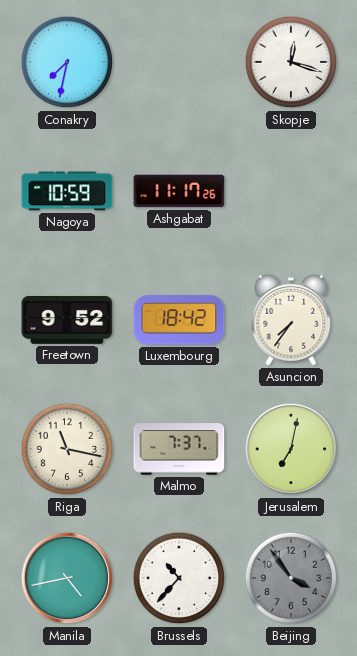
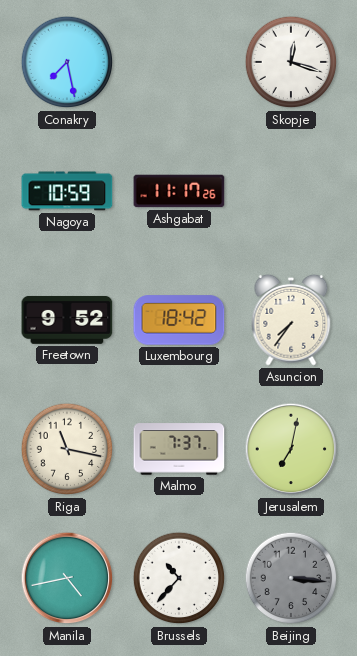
Conakry: 7:32 -> 7:28 (67, 62)
Beijing: 3:54 -> 3:16 (291, 578)
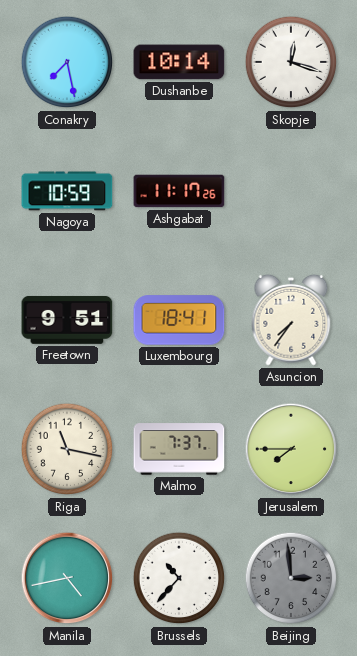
Dushanbe: none -> 10:14 (179, 62)
Freetown: 9:52 -> 9:51 (67, 320)
Luxembourg: 18:42 -> 18:41 (179, 320)
Jerusalem: 7:02 -> 7:45 (291, 449)
Beijing: 3:16 -> 2:59 (291, 578)
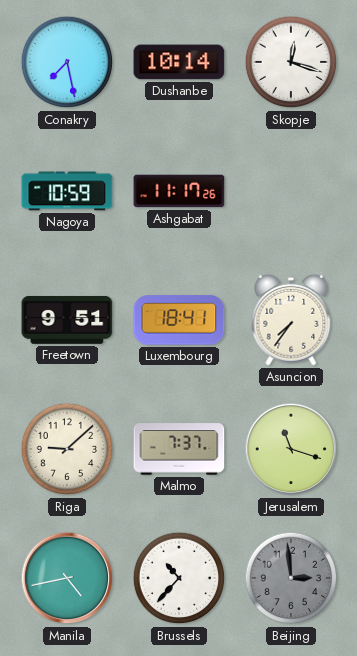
Riga: 11:17 -> 9:08 (67, 449)
Jerusalem: 7:45 -> 11:18 (291, 449)
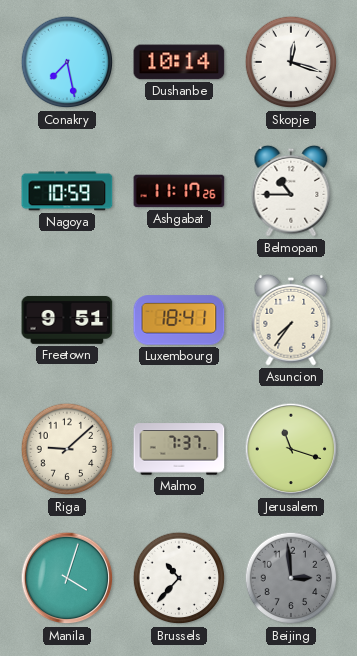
Belmopan: none -> 10:45 (291, 191)
Manila: 4:43 -> 4:03 (67, 578)
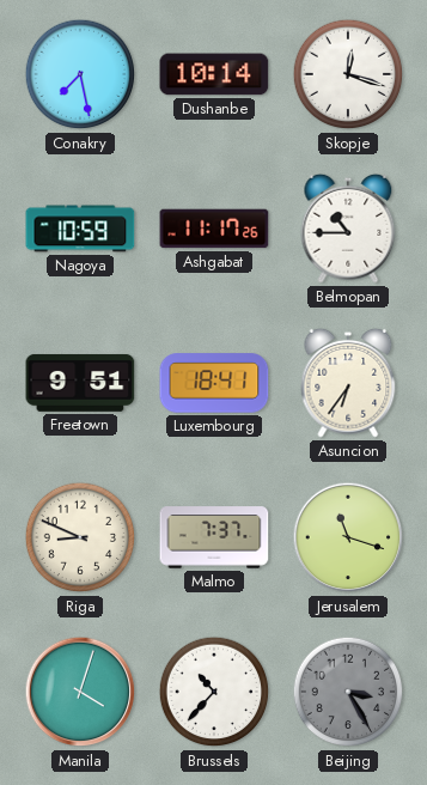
Asuncion: 7:36 -> 6:36 (348, 383)
Riga: 9:08 -> 8:49 (80, 537)
Beijing: 2:59 -> 3:25 (348, 692)
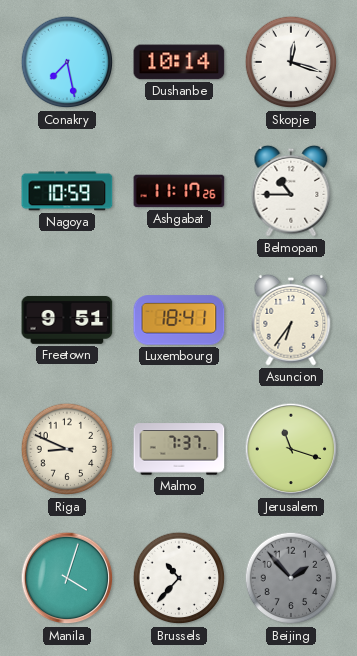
Beijing: 3:25 -> 1:53 (291, 578)
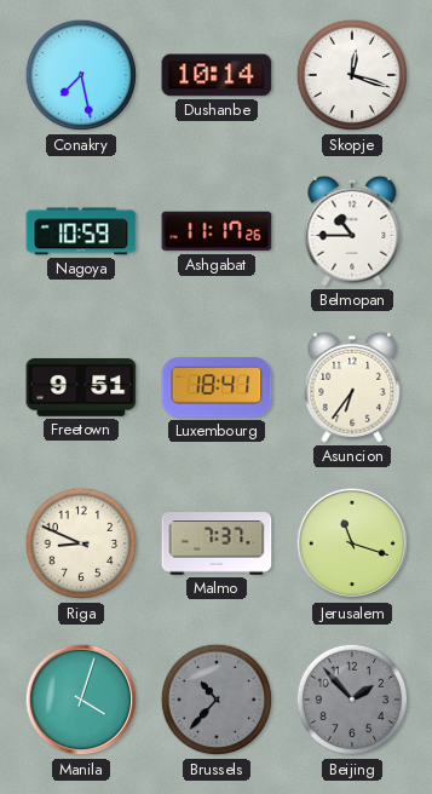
Brussels dial: white -> grey (217, 700)
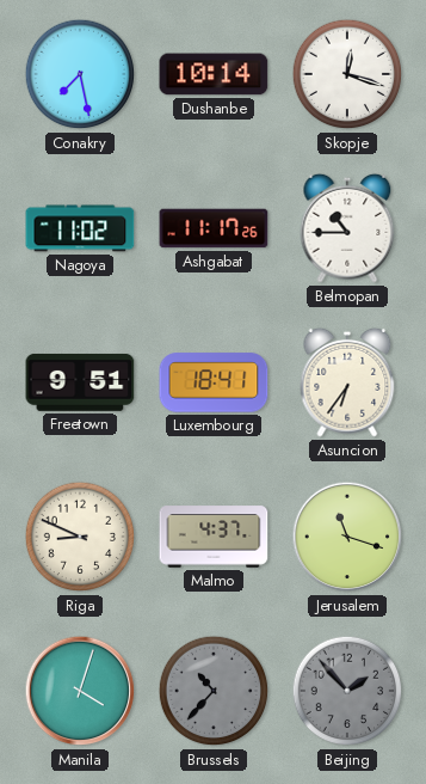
Nagoya: 10:59 -> 11:02 (80, 228)
Malmo: 7:37 -> 4:37 (214, 537)
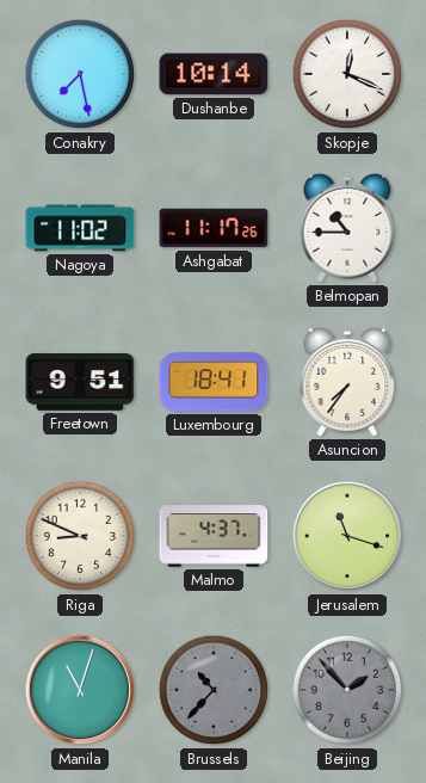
Skopje: 12:18 -> 12:19 (347, 74)
Asuncion: 6:36 -> 7:36 (347, 382)
Manila: 4:03 -> 11:03 (80, 690)
